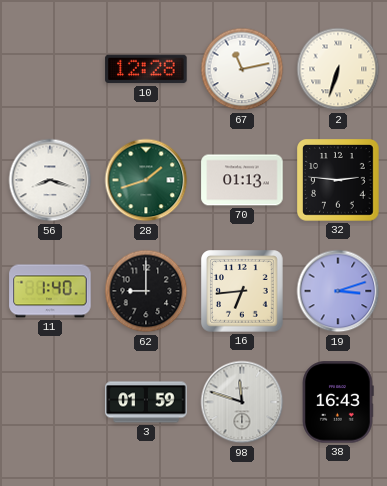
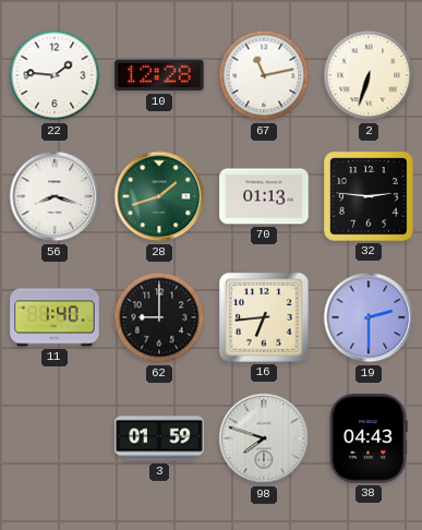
22: none -> 1:46 (55, 75)
19: 3:12 -> 2:30 (369, 317)
98: 11:48 -> 7:48 (264, 438)
38: 16:43 -> 04:43 (369, 438)
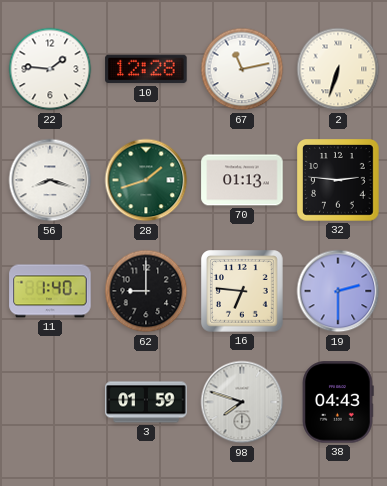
16: 6:44 -> 6:46 (243, 292)
